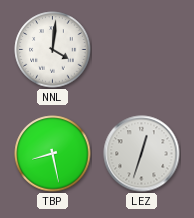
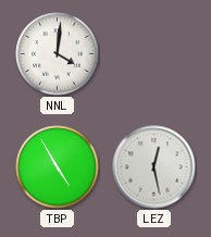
TBP: 8:28 -> 4:55 (58, 167)
LEZ: 12:33 -> 12:28 (154, 167)
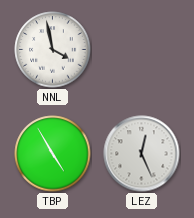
NNL: 4:01 -> 3:58 (53, 50)
LEZ: 12:28 -> 12:26 (142, 154)
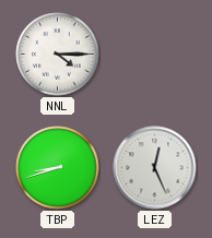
NNL: 3:58 -> 4:15 (58, 55)
TBP: 4:55 -> 8:42 (58, 168)
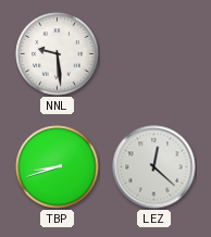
NNL: 4:15 -> 9:29 (58, 54)
LEZ: 12:26 -> 12:22 (154, 167)
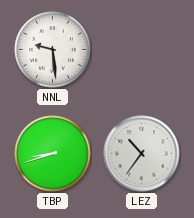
LEZ: 12:22 -> 10:36 (142, 154)
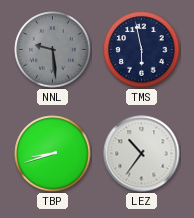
NNL dial: white -> grey (53, 50)
TMS: none -> 5:58 (142, 50)
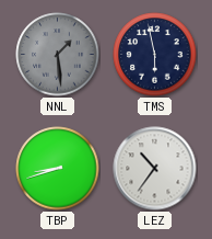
NNL: 9:29 -> 1:29 (58, 55)
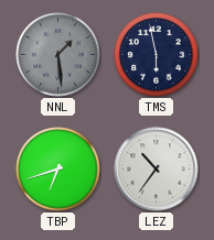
TBP: 8:42 -> 6:42 (58, 170)
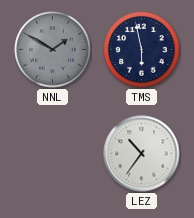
NNL: 1:29 -> 1:50 (53, 50)
TBP: 6:42 -> none (58, 170)
